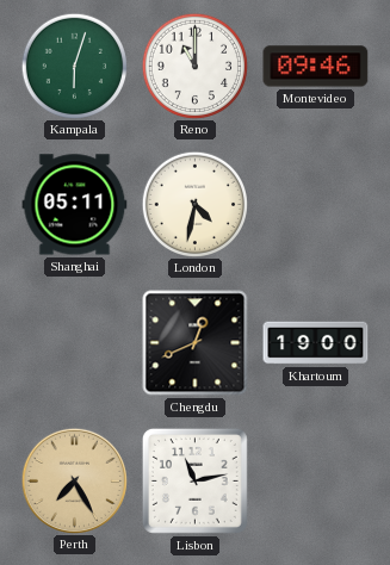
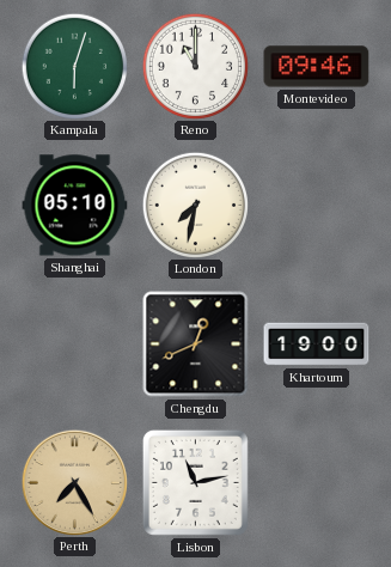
Shanghai: 05:11 -> 05:10 (75, 206)
London: 4:32 -> 7:32 (195, 205)
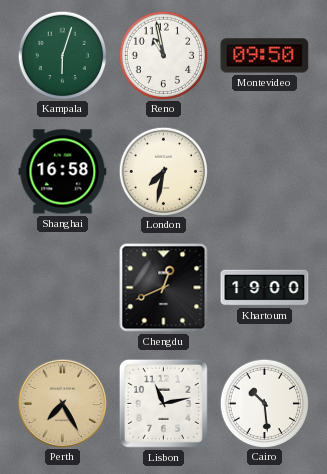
Reno: 11:00 -> 10:58 (163, 55)
Montevideo: 09:46 -> 09:50 (265, 56)
Shanghai: 05:10 -> 16:58 (63, 172)
Cairo: none -> 10:29 (264, 403)
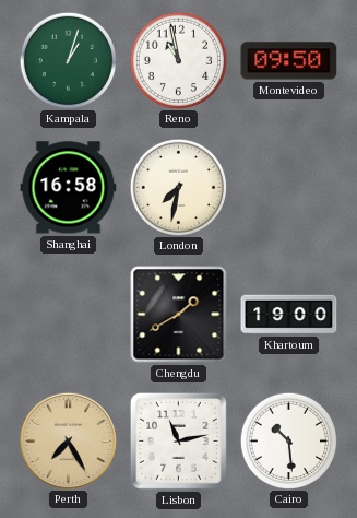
Kampala: 6:03 -> 1:03 (68, 60)
Chengdu: 12:41 -> 1:40 (179, 315)
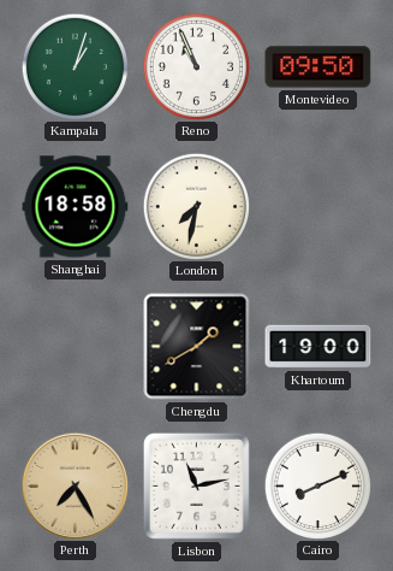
Reno: 10:58 -> 10:56 (196, 66)
Shanghai: 16:58 -> 18:58 (76, 207)
Cairo: 10:29 -> 8:11 (317, 485)
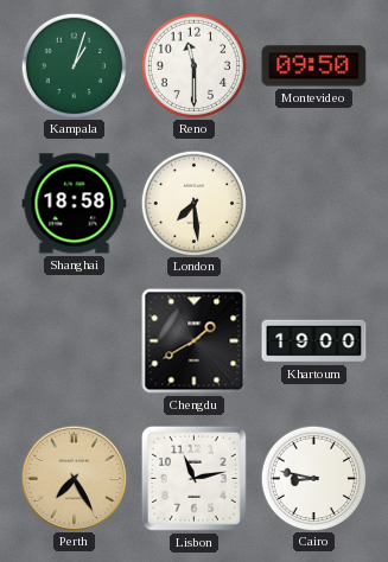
Reno: 10:56 -> 11:30 (193, 65)
London: 7:32 -> 7:29 (193, 203)
Cairo: 8:11 -> 8:47 (313, 478)
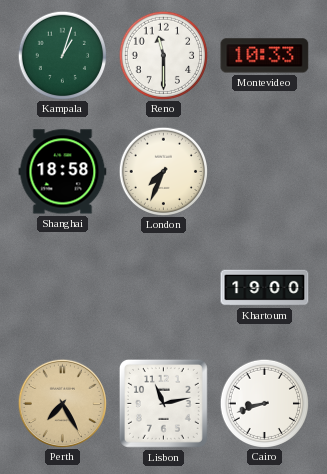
Montevideo: 09:50 -> 10:33 (265, 56)
London: 7:29 -> 7:34 (163, 171)
Chengdu: 1:40 -> none (195, 341)
Cairo: 8:47 -> 8:42 (264, 403)
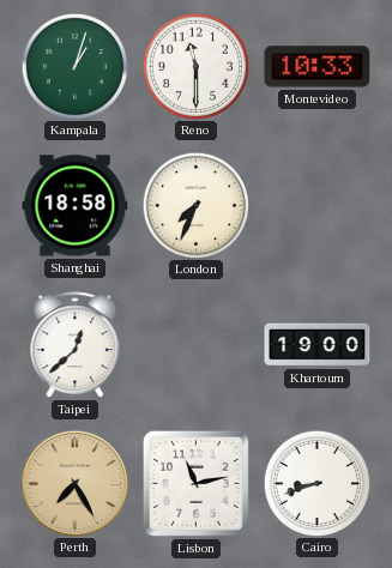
Taipei: none -> 12:38 (76, 345)
